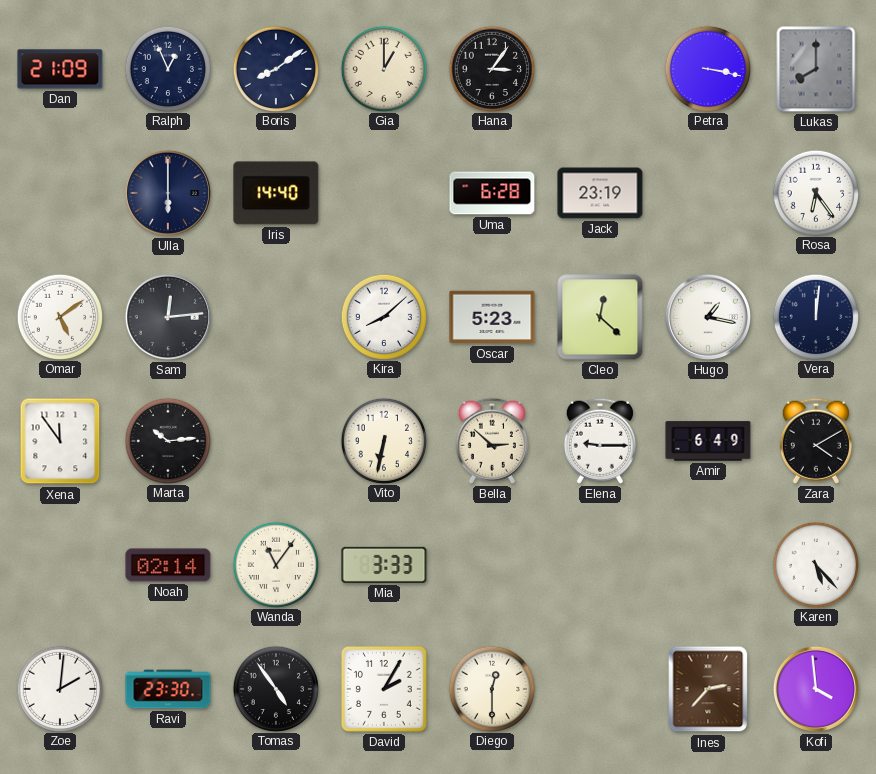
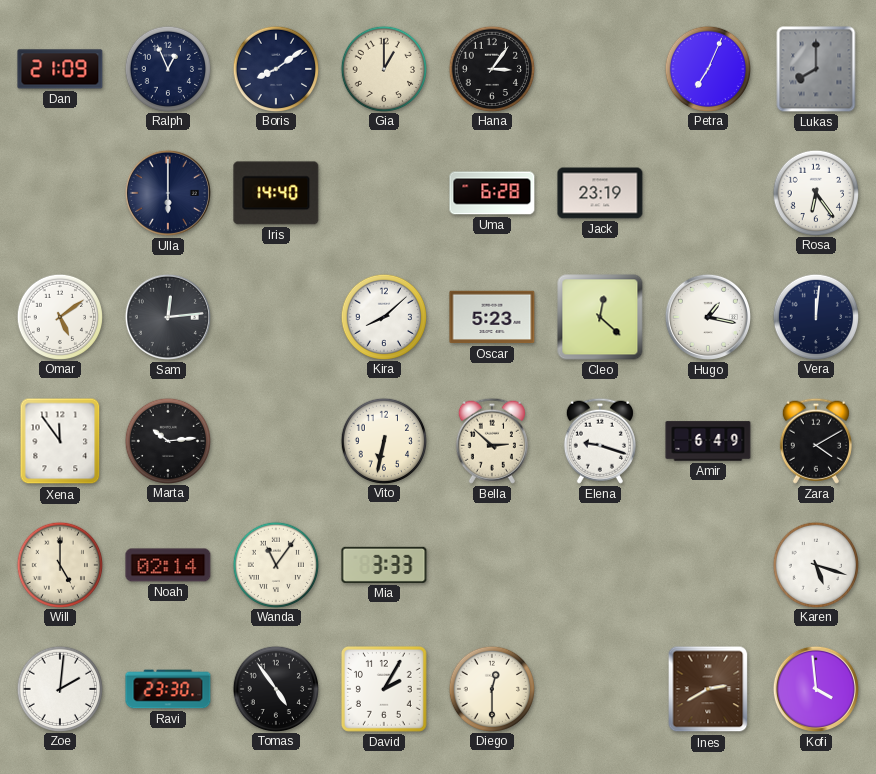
Petra: 3:17 -> 7:04 (707, 68)
Elena: 9:15 -> 9:18 (600, 441)
Will: none -> 5:00 (59, 564)
Karen: 5:23 -> 5:18 (815, 564)
Ines: 2:37 -> 2:40 (708, 689)
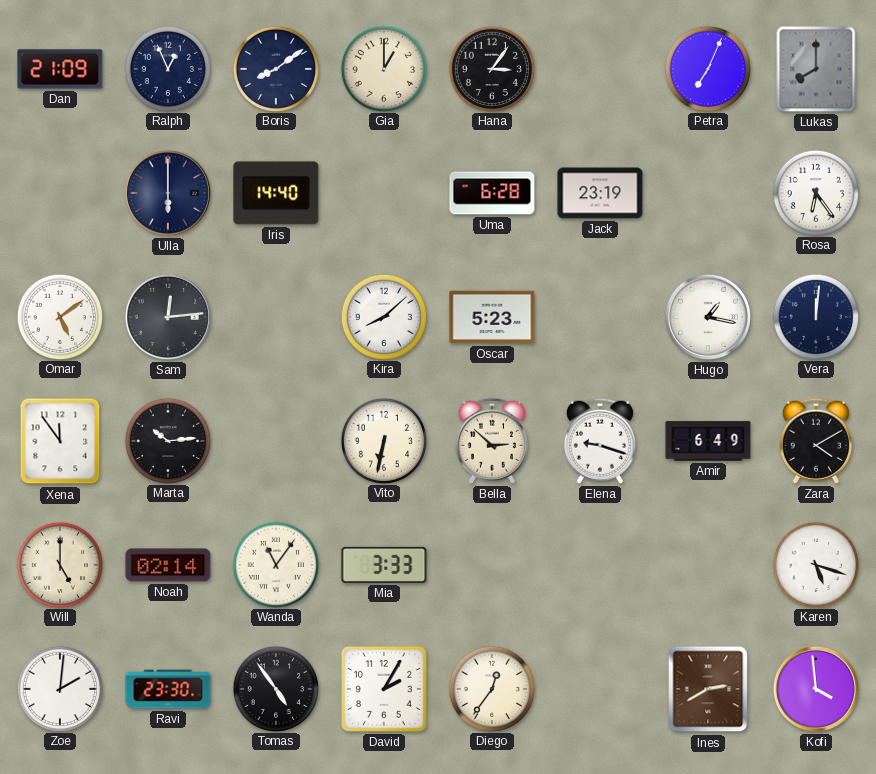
Cleo: 12:22 -> none (600, 317)
Diego: 12:30 -> 12:36 (491, 688)
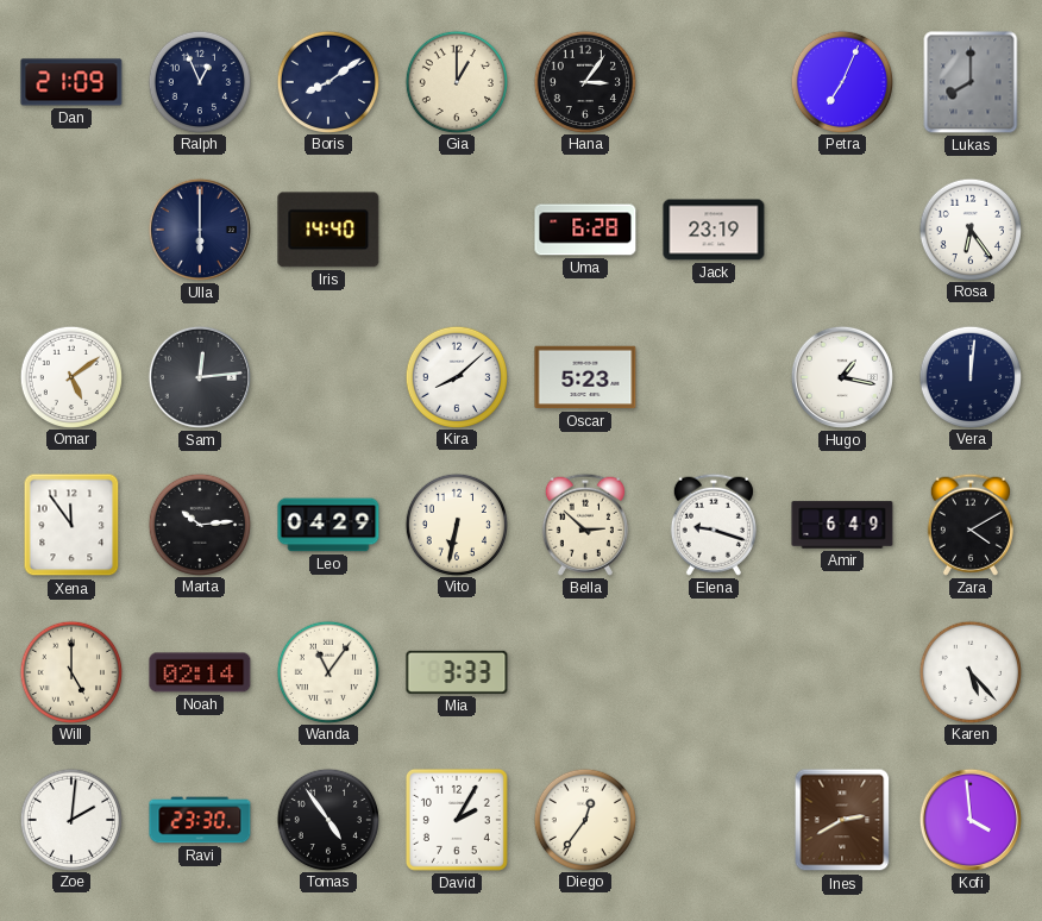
Leo: none -> 04:29 (328, 525)
Karen: 5:18 -> 5:23 (969, 671)
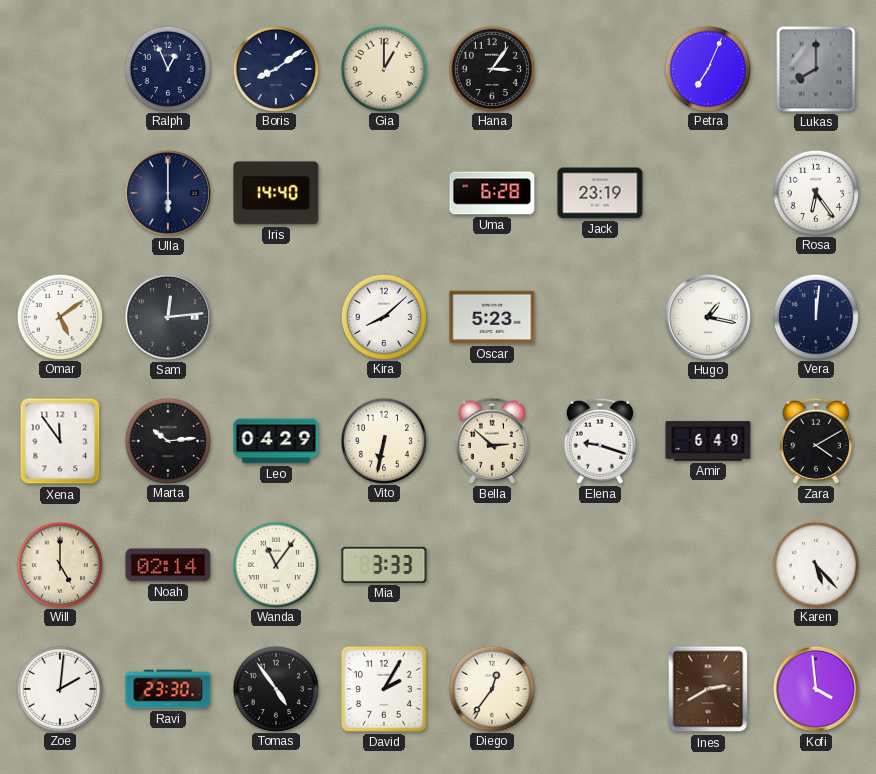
Dan: 21:09 -> none (71, 82)
